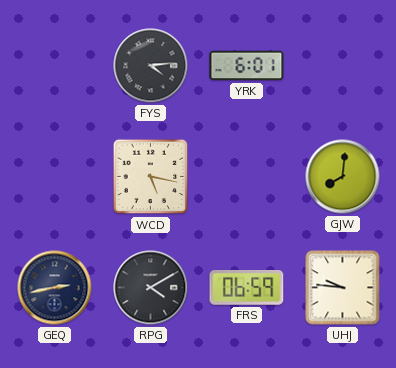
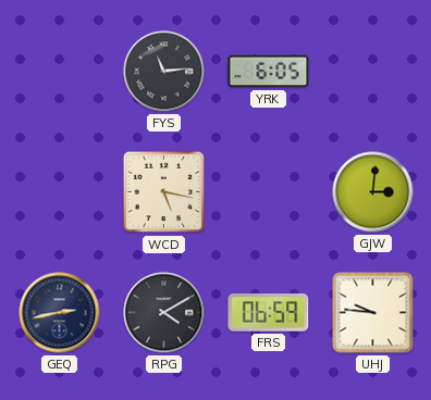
FYS: 4:14 -> 11:14 (164, 72)
YRK: 6:01 -> 6:05 (269, 72)
GJW: 8:01 -> 3:01 (373, 192)
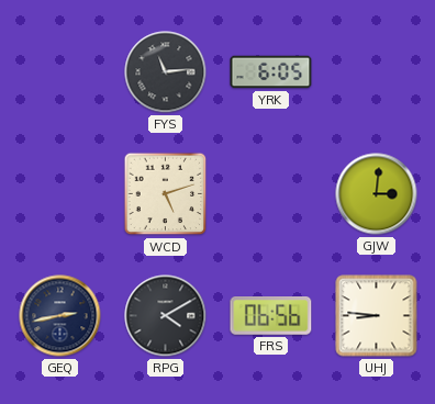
WCD: 5:17 -> 5:12 (166, 194)
FRS: 06:59 -> 06:56 (271, 316)
UHJ: 9:46 -> 8:46 (377, 316)
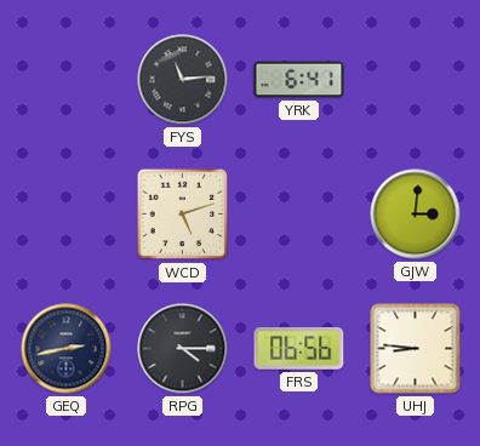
YRK: 6:05 -> 6:41 (299, 80)
RPG: 4:10 -> 4:15 (183, 349)
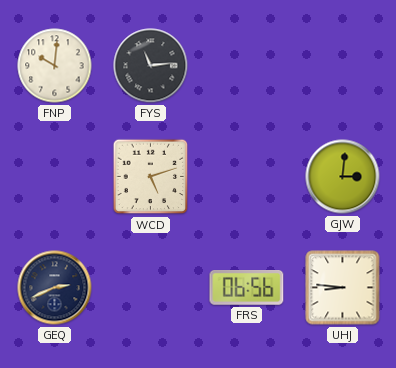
FNP: none -> 10:01 (55, 66)
YRK: 6:41 -> none (299, 80)
GEQ: 2:43 -> 2:41 (55, 288)
RPG: 4:15 -> none (183, 349)
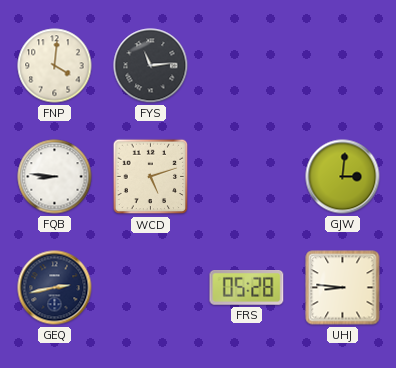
FNP: 10:01 -> 4:01 (55, 66)
FQB: none -> 8:46 (55, 177)
GEQ: 2:41 -> 2:43 (55, 288)
FRS: 06:56 -> 05:28 (247, 288)
